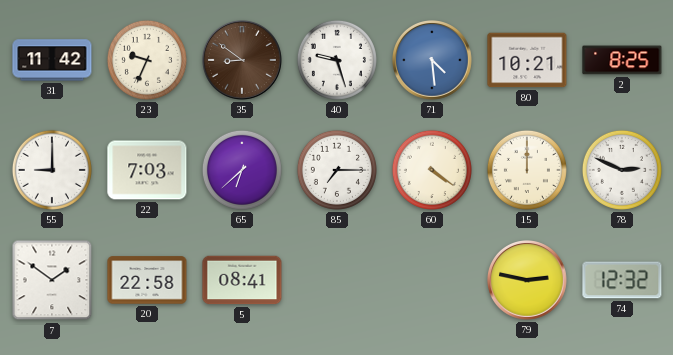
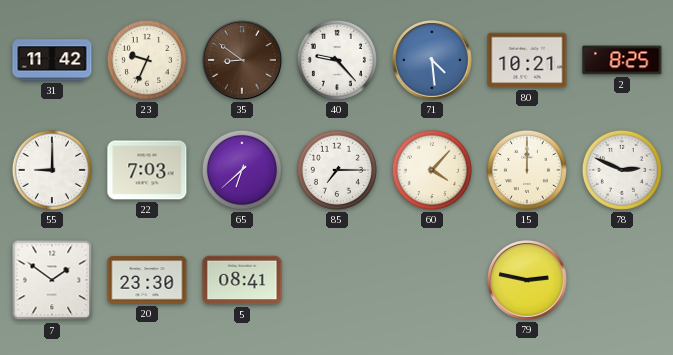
40: 9:27 -> 9:23 (337, 60)
60: 4:21 -> 4:07 (432, 170)
20: 22:58 -> 23:30 (147, 280)
74: 12:32 -> none (622, 280)
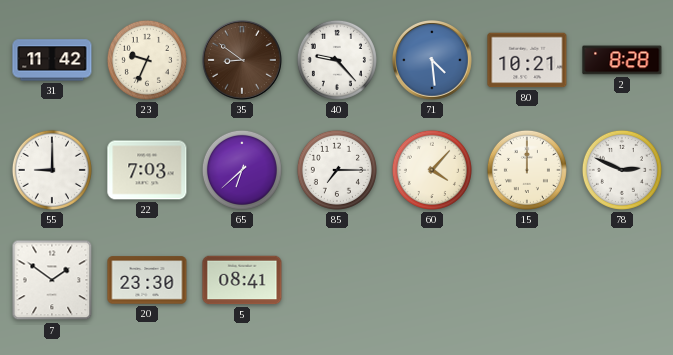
2: 8:25 -> 8:28 (622, 60)
79: 2:47 -> none (528, 281)
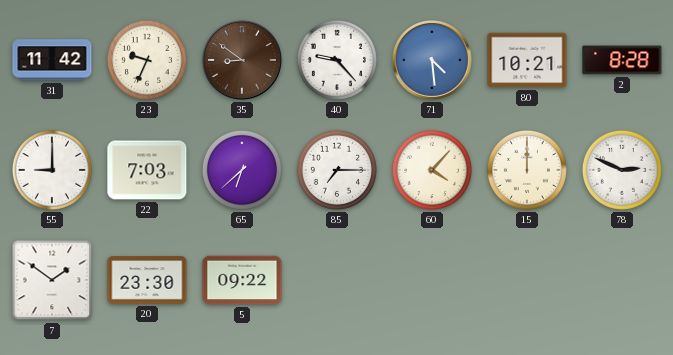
5: 08:41 -> 09:22 (242, 280)
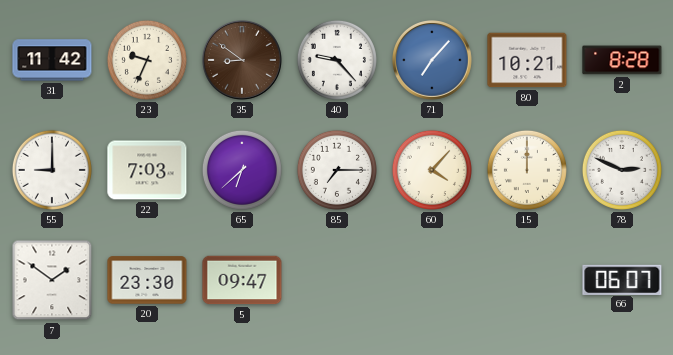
71: 4:29 -> 7:07 (433, 61)
5: 09:22 -> 09:47 (242, 280)
66: none -> 06:07 (622, 279)
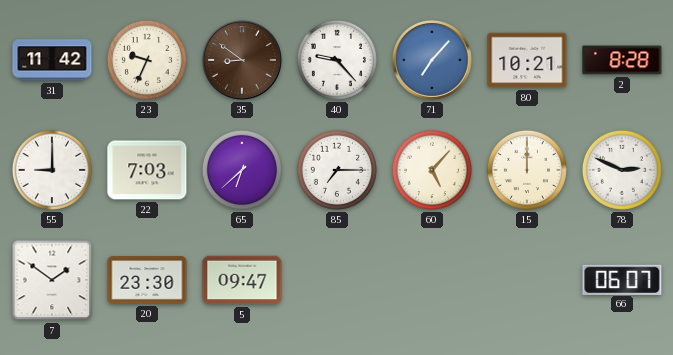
60: 4:07 -> 5:07 (432, 170)
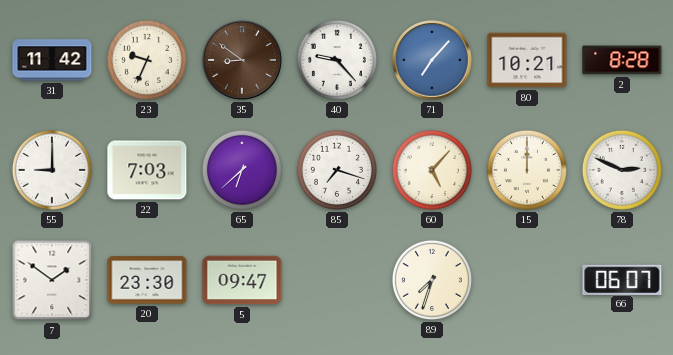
85: 7:15 -> 7:18 (337, 170)
89: none -> 7:33 (432, 280)
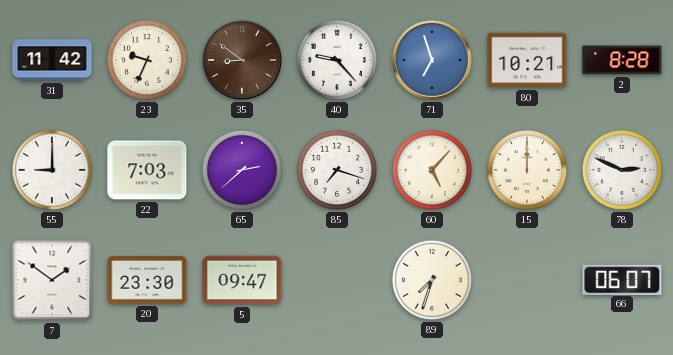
71: 7:07 -> 6:57 (433, 61)
65: 6:38 -> 2:38 (242, 170)
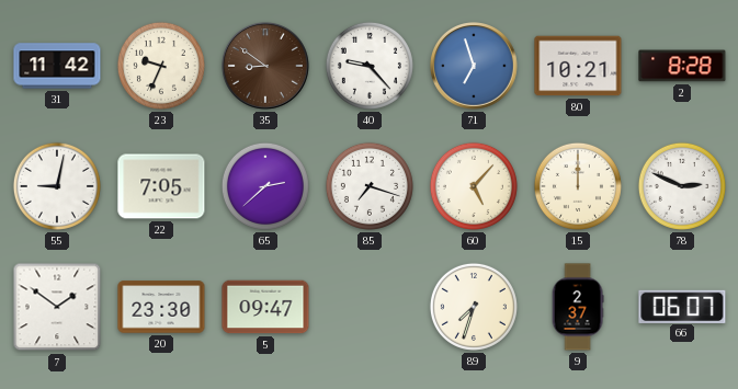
55: 9:00 -> 9:02 (57, 186)
22: 7:03 -> 7:05 (161, 186)
9: none -> 2:37 (578, 307)
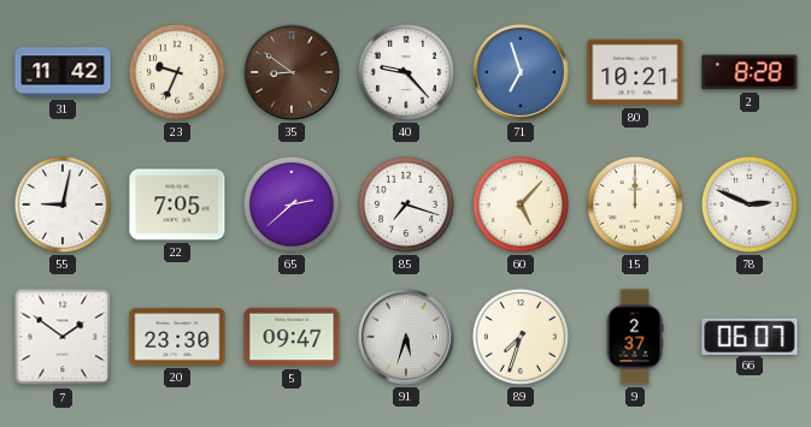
91: none -> 5:33 (407, 338)
